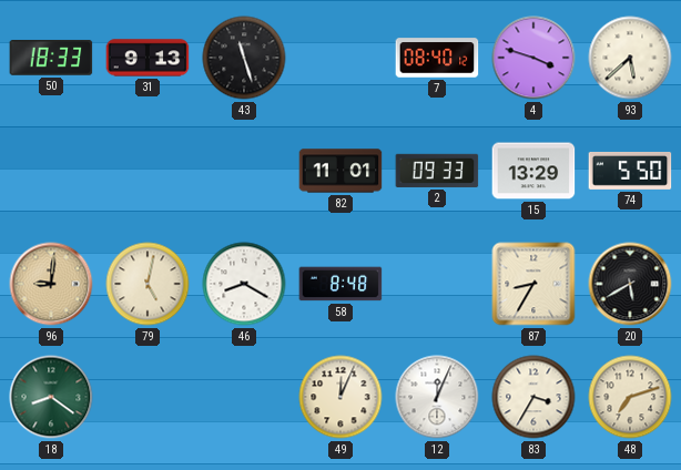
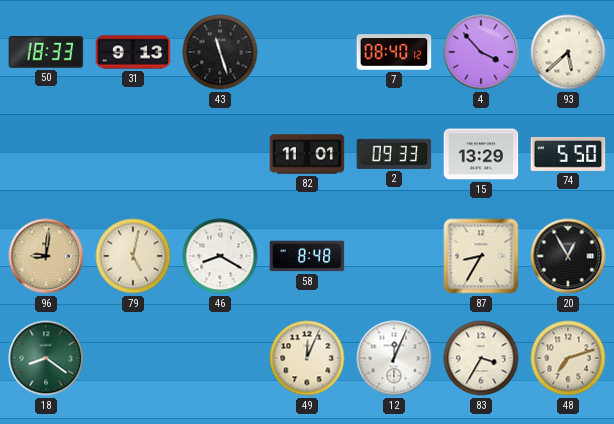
4: 3:48 -> 3:53 (481, 52)
20: 5:40 -> 12:55 (568, 256)
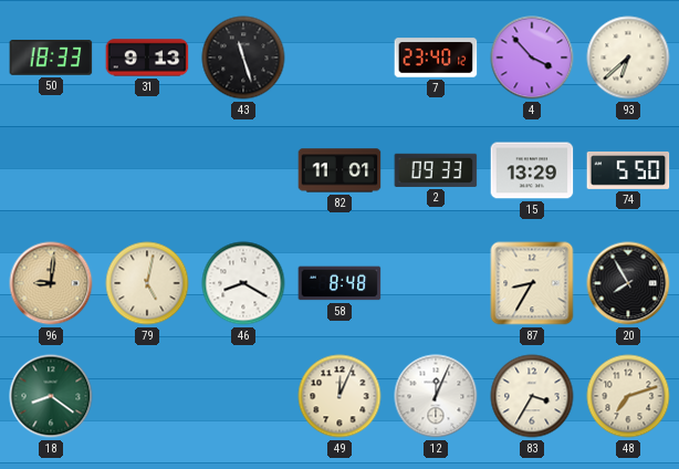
7: 08:40 -> 23:40 (436, 58)
93: 5:38 -> 6:38 (628, 58)
20: 12:55 -> 7:55 (628, 283)
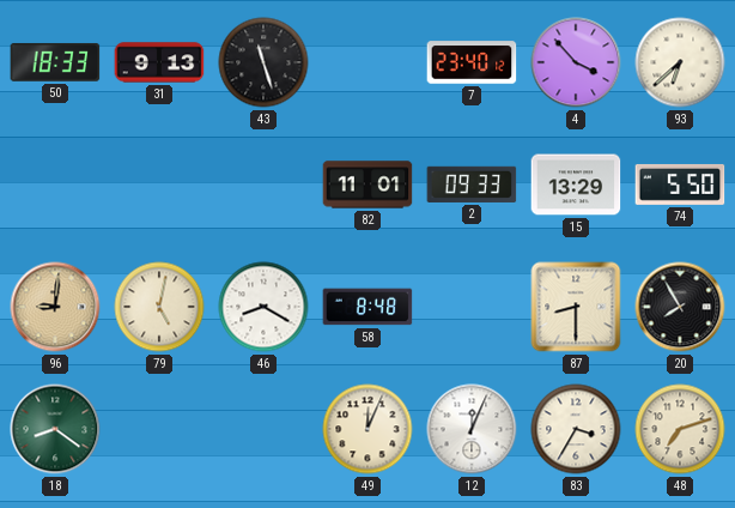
87: 8:35 -> 8:30 (576, 307)
